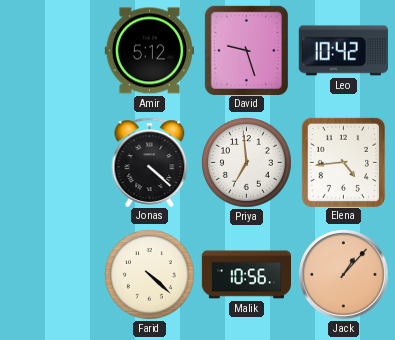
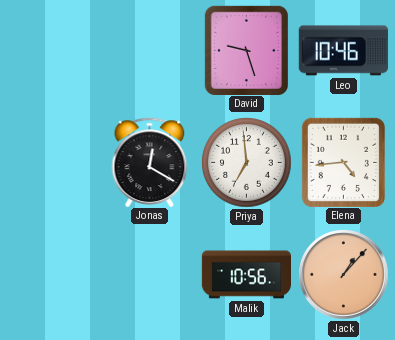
Amir: 5:12 -> none (149, 51)
Leo: 10:42 -> 10:46 (343, 51)
Jonas: 4:22 -> 12:20 (150, 162)
Farid: 4:22 -> none (150, 275)
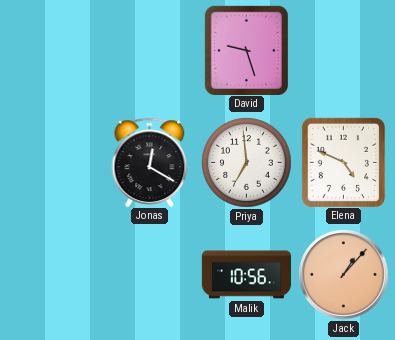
Leo: 10:46 -> none (343, 51)
Elena: 4:44 -> 4:49 (343, 162)
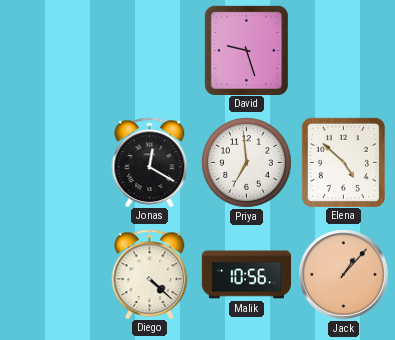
Elena: 4:49 -> 4:52 (343, 162)
Diego: none -> 4:22 (150, 274)
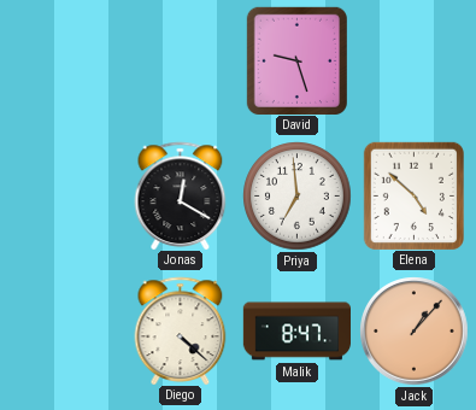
Malik: 10:56 -> 8:47 (296, 332)
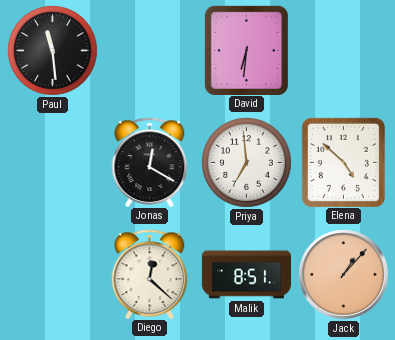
Paul: none -> 11:29 (53, 51)
David: 9:27 -> 6:31 (246, 50)
Diego: 4:22 -> 12:22 (150, 274)
Malik: 8:47 -> 8:51 (246, 275)
